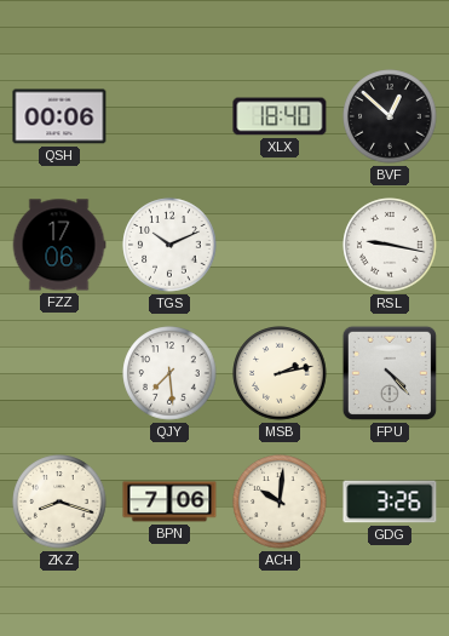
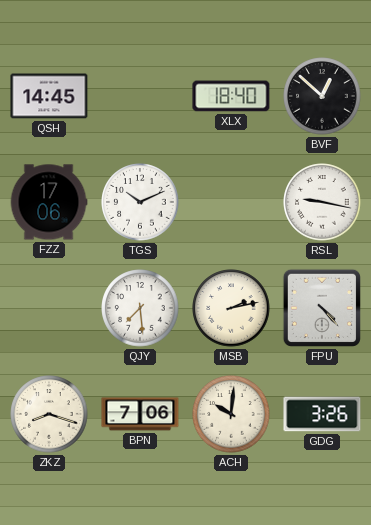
QSH: 00:06 -> 14:45 (49, 96)
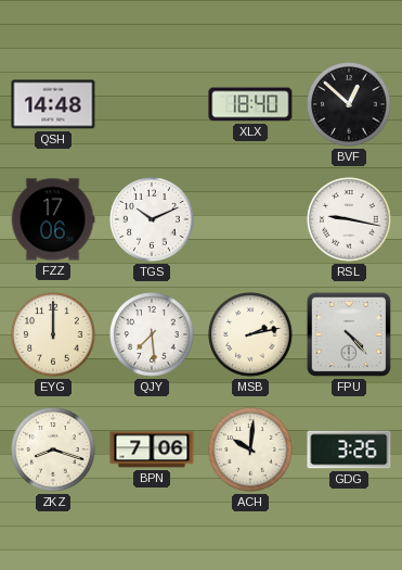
QSH: 14:45 -> 14:48 (53, 104)
EYG: none -> 12:00 (53, 334)
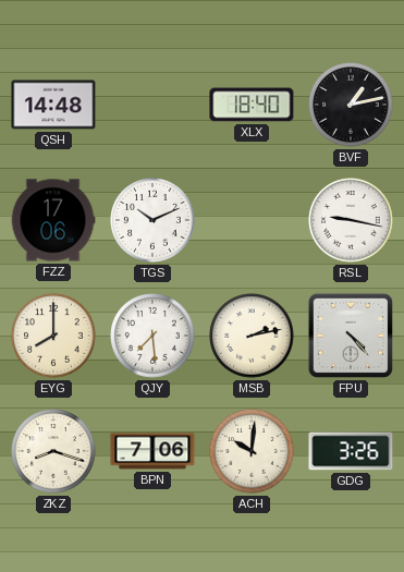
BVF: 12:52 -> 1:13 (351, 105)
EYG: 12:00 -> 8:00 (53, 336)
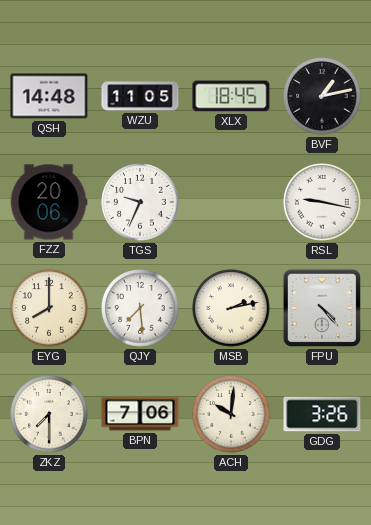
WZU: none -> 11:05 (140, 96)
XLX: 18:40 -> 18:45 (231, 96)
FZZ: 17:06 -> 20:06 (49, 202)
TGS: 10:11 -> 9:34 (140, 202)
ZKZ: 8:18 -> 7:30 (49, 414)
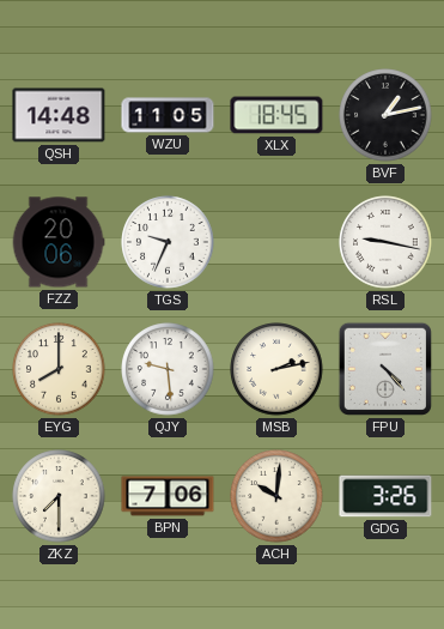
QJY: 7:29 -> 9:29 (168, 369)
